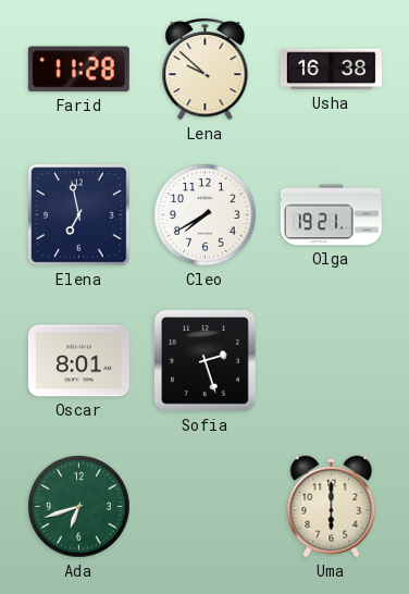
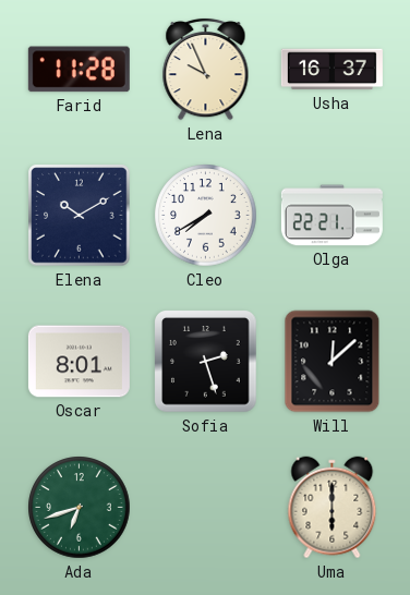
Lena: 9:52 -> 9:56 (206, 69)
Usha: 16:38 -> 16:37 (331, 70)
Elena: 6:58 -> 10:10 (80, 216)
Olga: 19:21 -> 22:21 (331, 216)
Will: none -> 12:08 (333, 362)
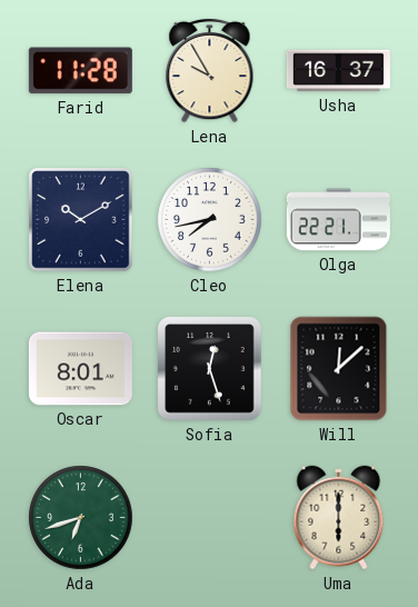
Lena: 9:56 -> 9:55 (210, 70)
Cleo: 7:40 -> 7:43 (210, 220)
Sofia: 2:27 -> 12:27 (210, 369)
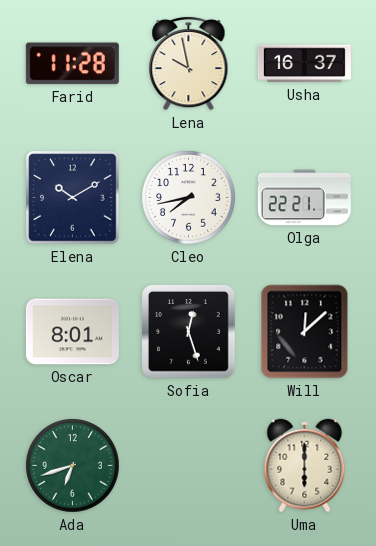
Lena: 9:55 -> 9:58 (189, 63)
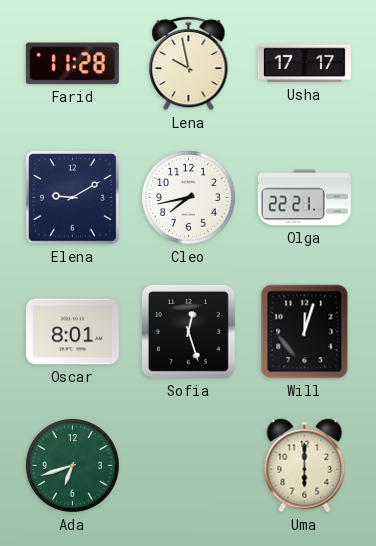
Usha: 16:37 -> 17:17 (304, 64)
Elena: 10:10 -> 9:10 (73, 198)
Will: 12:08 -> 12:03 (305, 332)
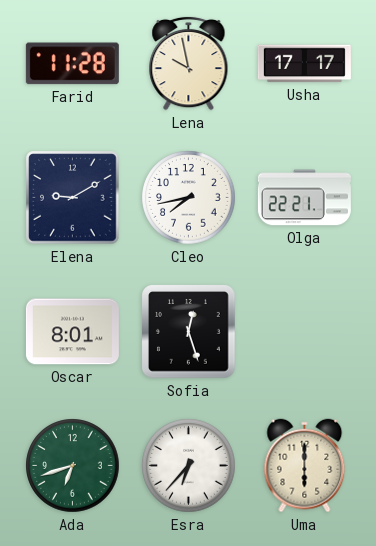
Will: 12:03 -> none (305, 332)
Esra: none -> 6:37 (189, 466)
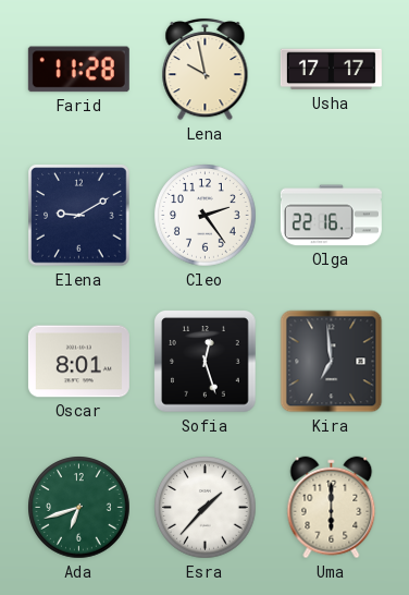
Cleo: 7:43 -> 2:24 (206, 216)
Olga: 22:21 -> 22:16 (331, 216)
Kira: none -> 6:59 (332, 362)
Esra: 6:37 -> 1:37 (206, 508)
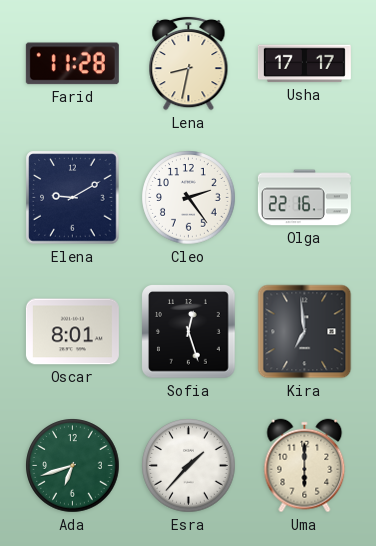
Lena: 9:58 -> 8:32 (189, 63)
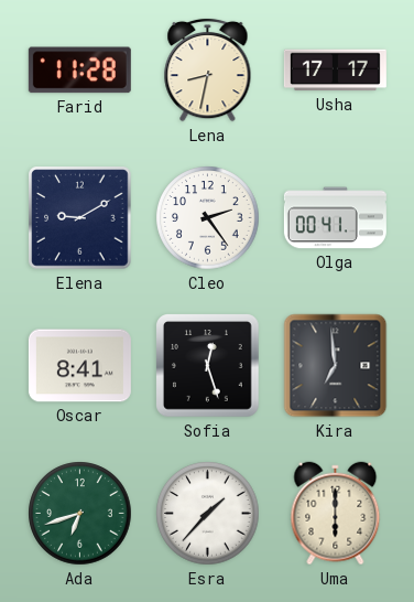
Olga: 22:16 -> 00:41 (335, 218)
Oscar: 8:01 -> 8:41 (79, 366)
